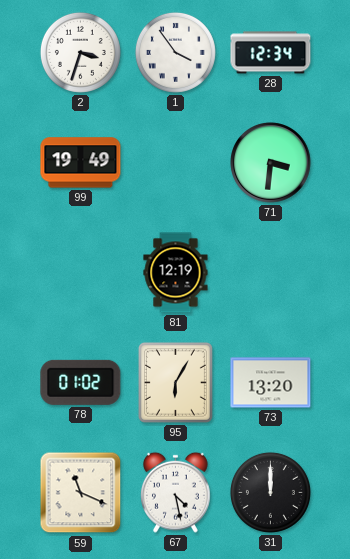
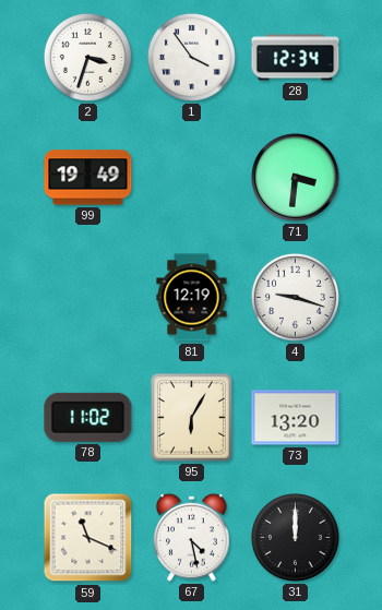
4: none -> 9:18 (295, 297)
78: 01:02 -> 11:02 (88, 417)
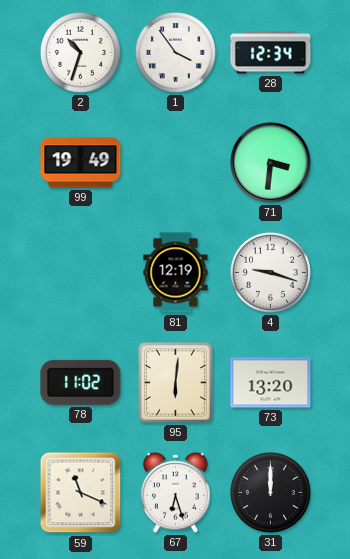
2: 3:33 -> 10:33 (80, 52)
95: 6:05 -> 6:01 (175, 382)
67: 4:28 -> 6:27 (176, 492)
